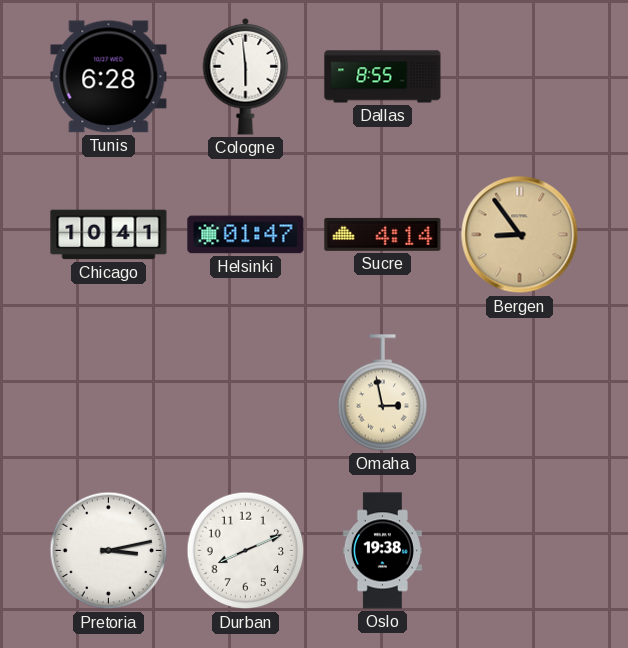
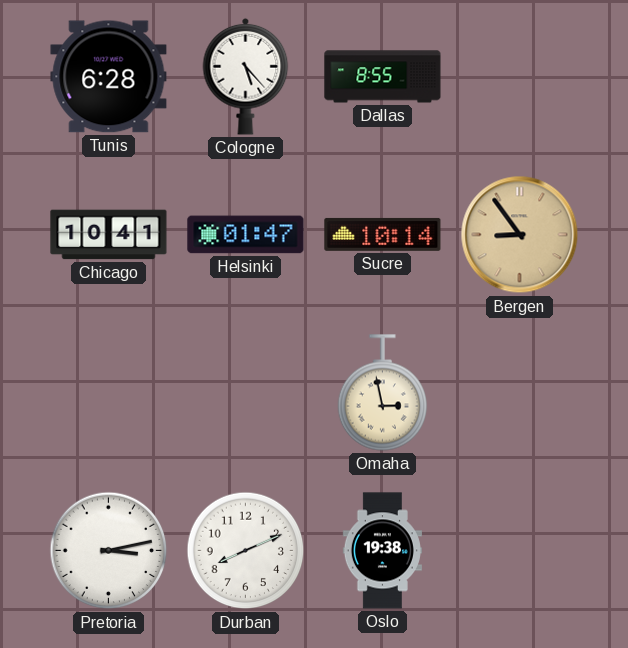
Cologne: 5:59 -> 5:23 (246, 76)
Sucre: 4:14 -> 10:14 (383, 234)
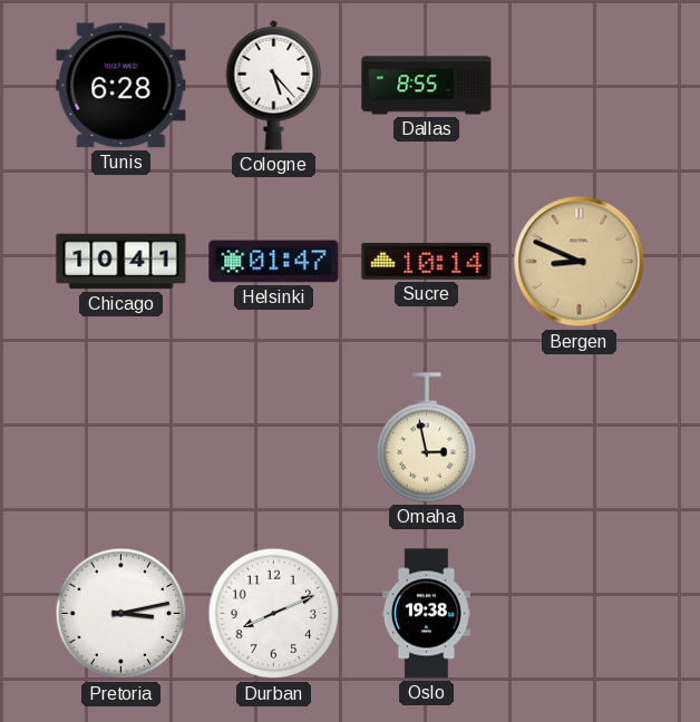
Bergen: 8:54 -> 8:49 (580, 262)
